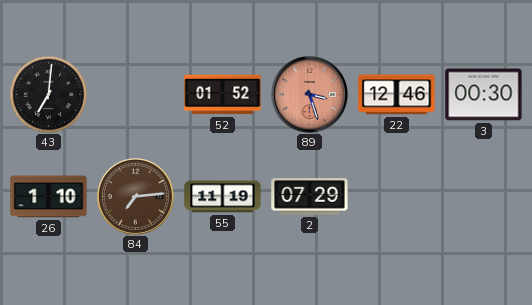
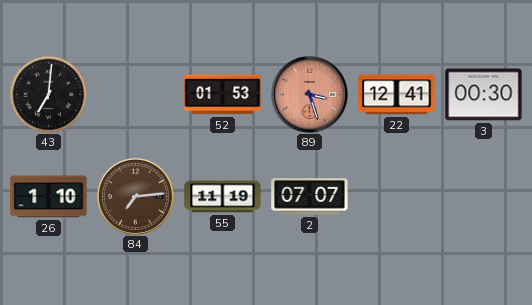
52: 01:52 -> 01:53 (223, 95)
22: 12:46 -> 12:41 (397, 95)
2: 07:29 -> 07:07 (310, 197)
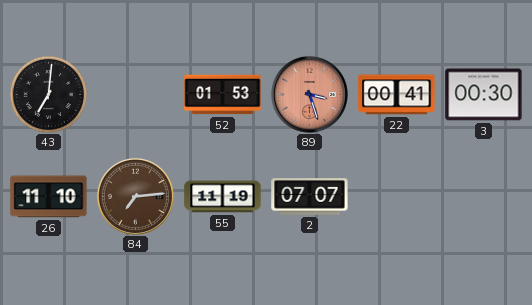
22: 12:41 -> 00:41 (397, 95)
26: 1:10 -> 11:10 (49, 197)
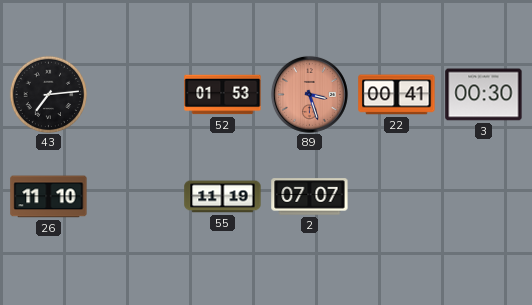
43: 7:01 -> 7:14 (48, 94)
84: 7:14 -> none (135, 196)
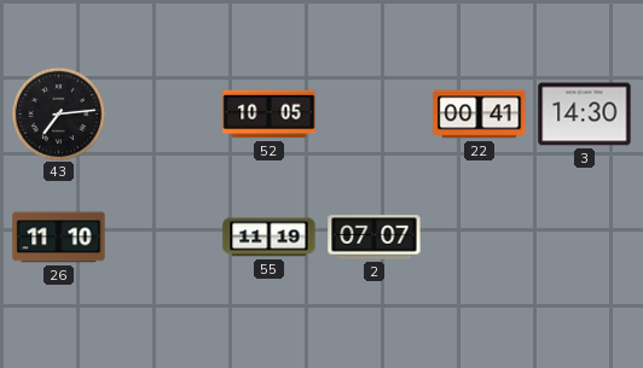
52: 01:53 -> 10:05 (270, 115)
89: 3:27 -> none (309, 94)
3: 00:30 -> 14:30 (585, 115)
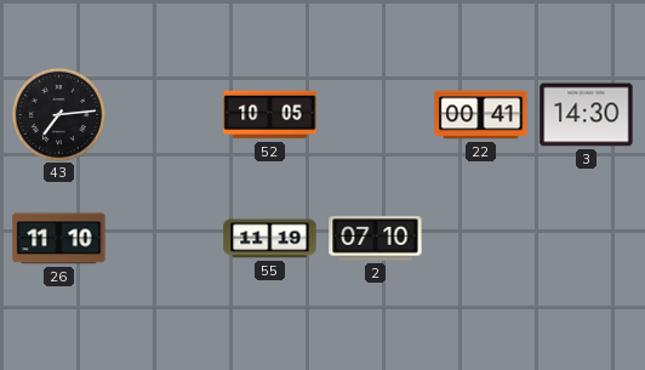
2: 07:07 -> 07:10 (376, 239)
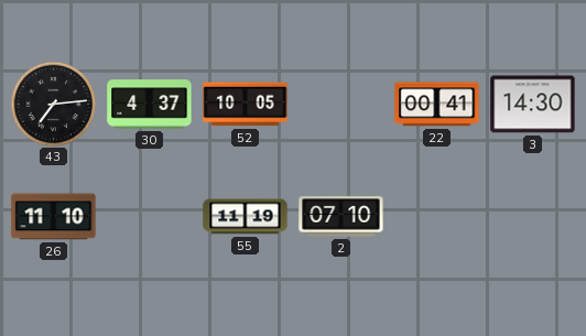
30: none -> 4:37 (150, 105)
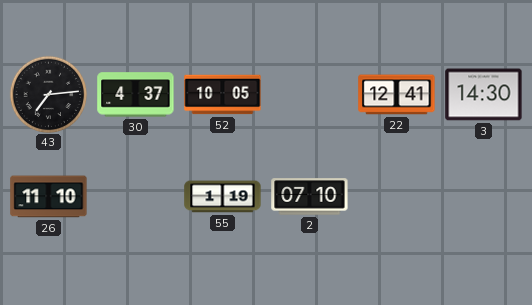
22: 00:41 -> 12:41 (397, 95)
55: 11:19 -> 1:19 (223, 197)
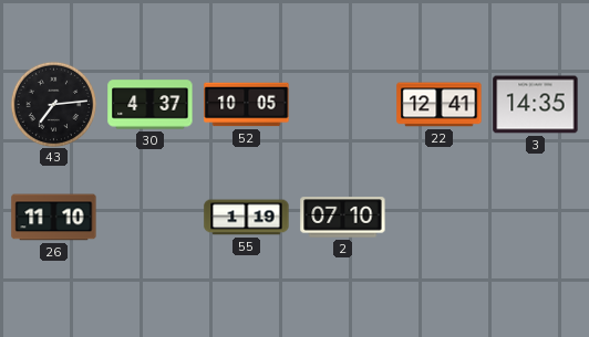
3: 14:30 -> 14:35 (536, 105)
